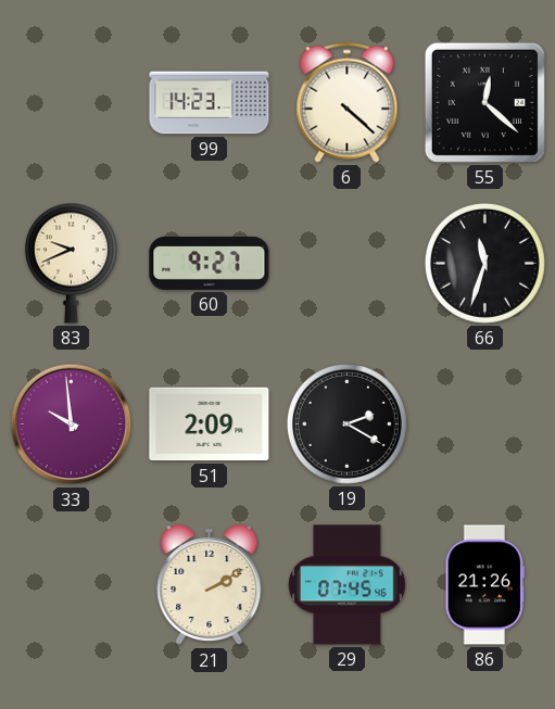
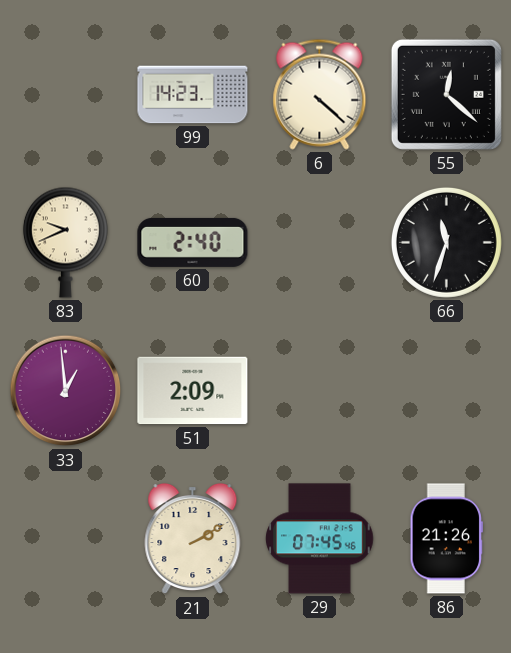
60: 9:27 -> 2:40 (193, 242)
33: 9:59 -> 12:59 (66, 391)
19: 2:20 -> none (346, 423)
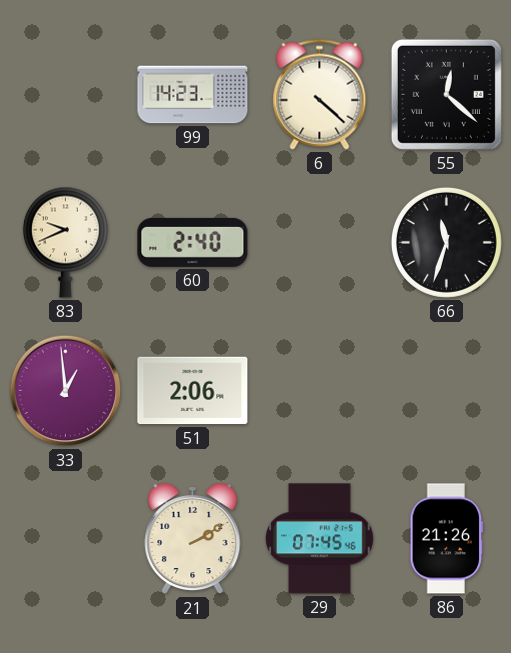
51: 2:09 -> 2:06 (193, 391)
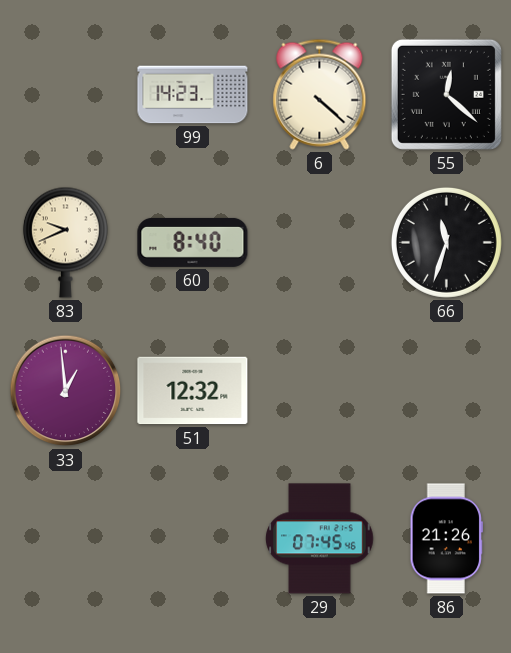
60: 2:40 -> 8:40 (193, 242)
51: 2:06 -> 12:32 (193, 391)
21: 2:10 -> none (193, 539)
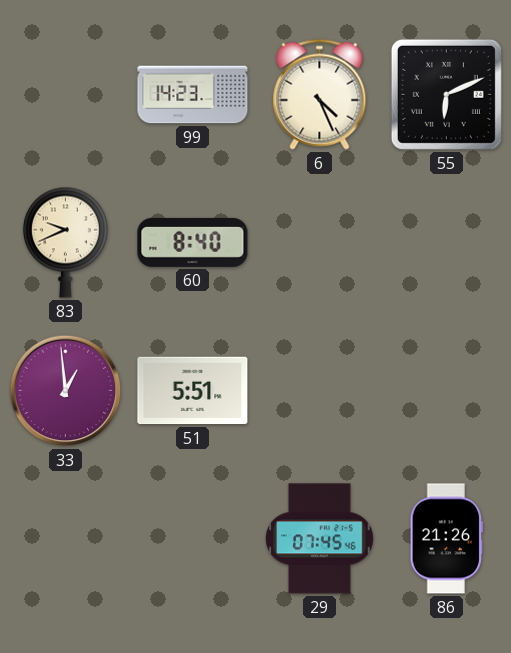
6: 4:22 -> 4:26 (320, 94)
55: 12:22 -> 6:11 (446, 94)
66: 11:33 -> none (446, 242)
51: 12:32 -> 5:51 (193, 391)
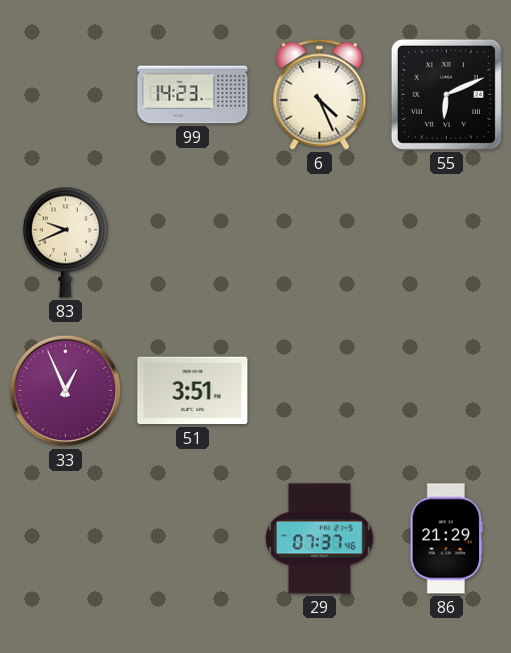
60: 8:40 -> none (193, 242)
33: 12:59 -> 12:56 (66, 391)
51: 5:51 -> 3:51 (193, 391)
29: 07:45 -> 07:37 (320, 539)
86: 21:26 -> 21:29 (446, 539)
